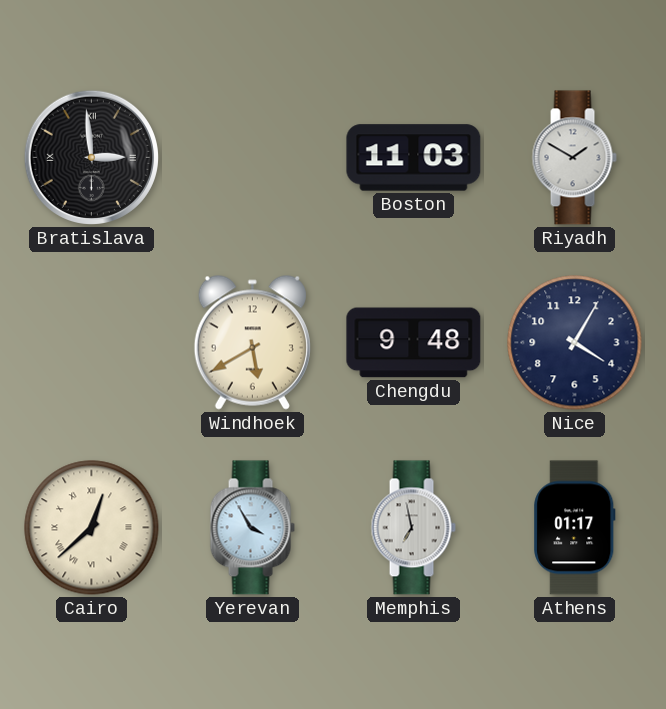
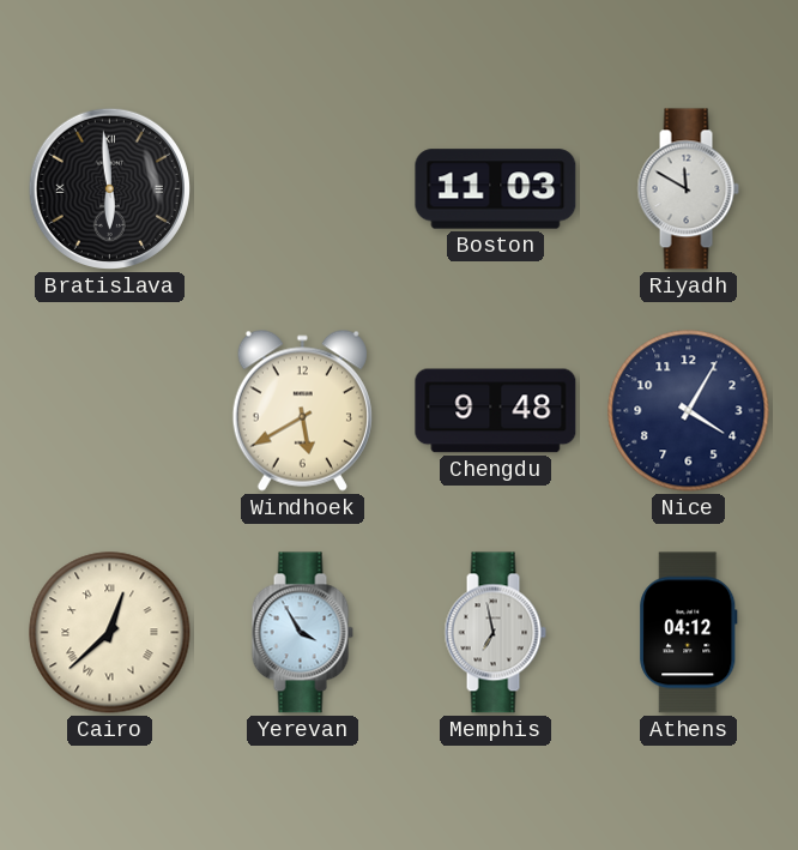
Bratislava: 2:59 -> 5:59 (109, 188)
Riyadh: 1:50 -> 11:50 (688, 189)
Athens: 01:17 -> 04:12 (689, 633)
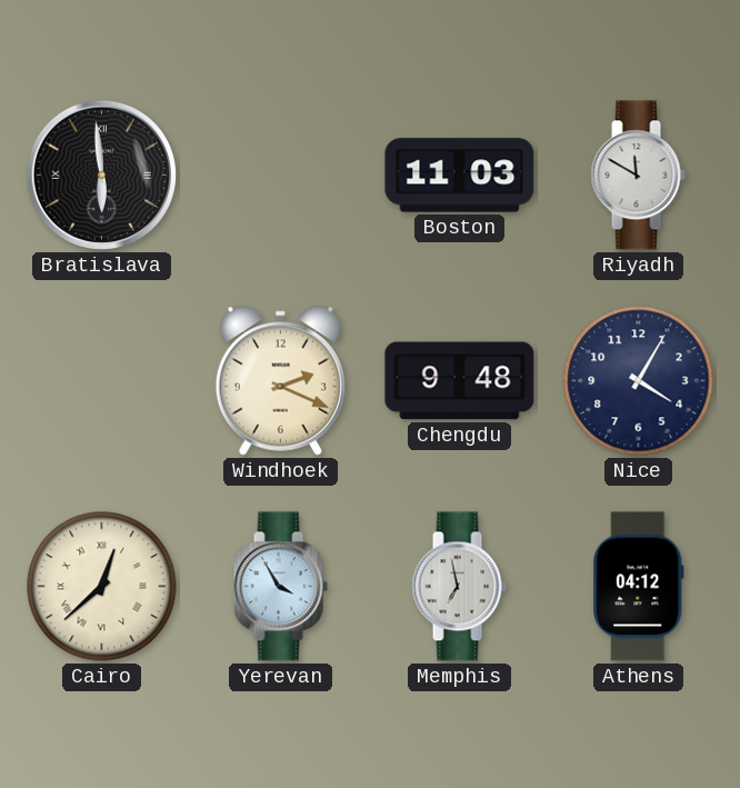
Windhoek: 5:40 -> 2:19 (280, 380)
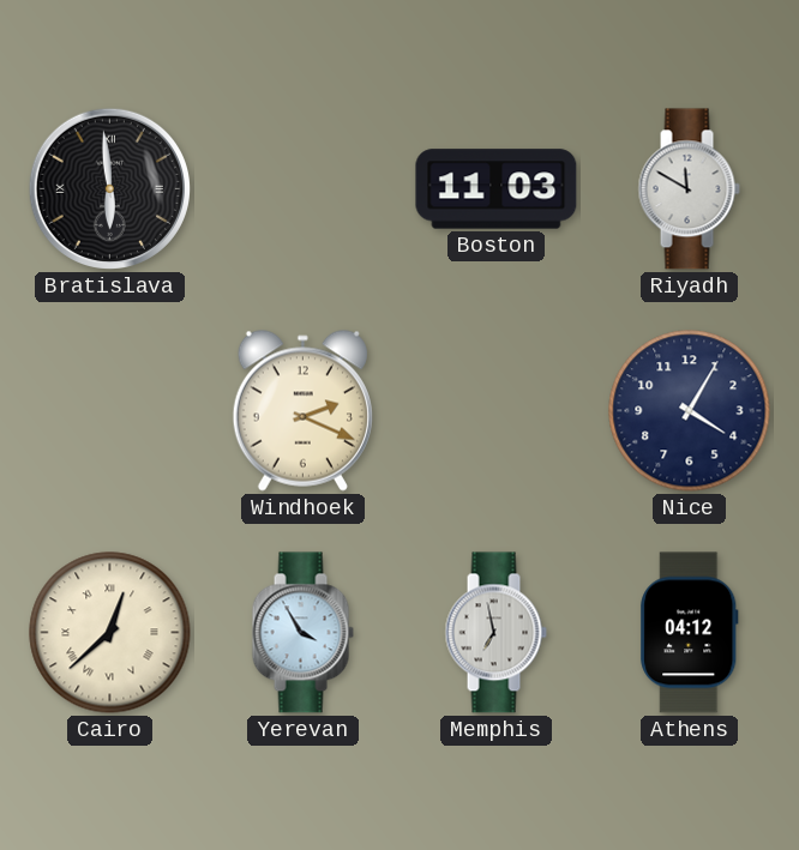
Chengdu: 9:48 -> none (460, 381)
